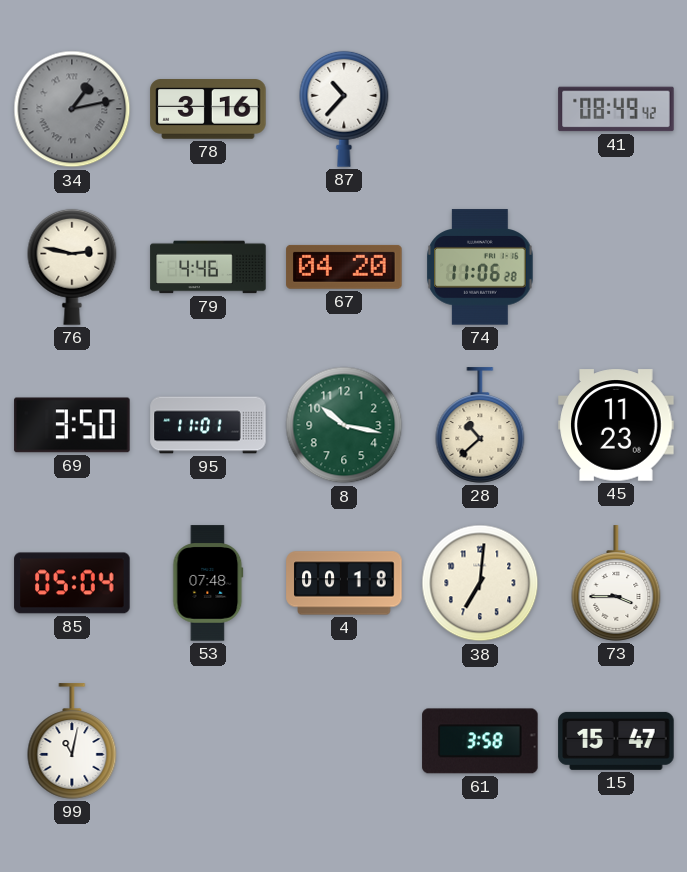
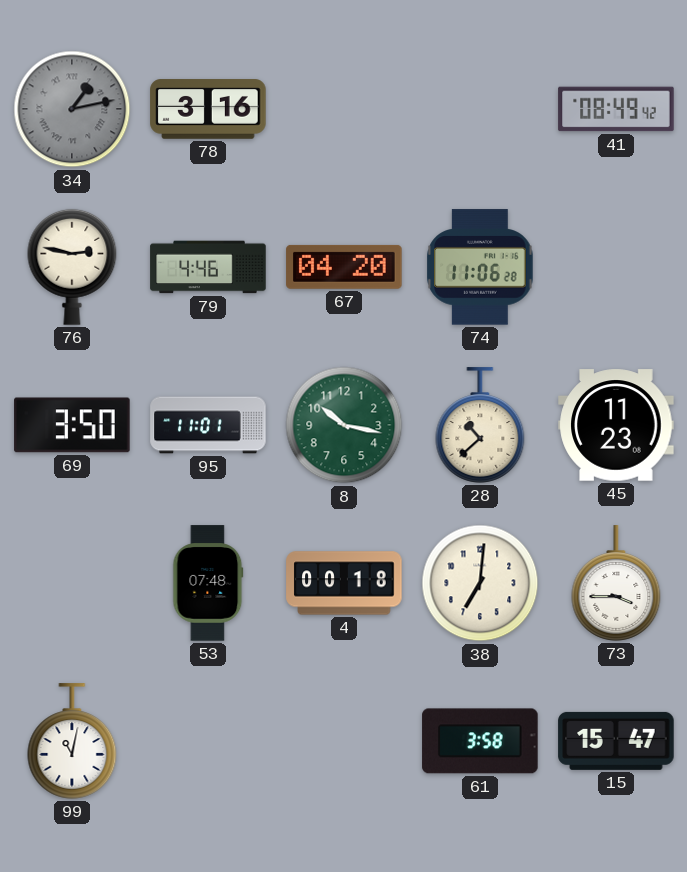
87: 10:37 -> none (344, 109)
85: 05:04 -> none (72, 583)
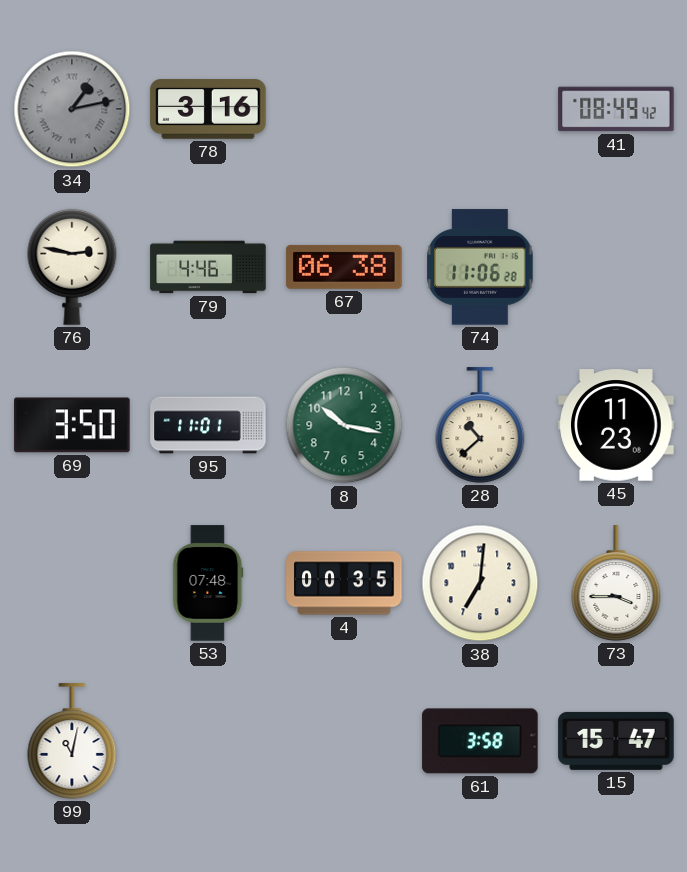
67: 04:20 -> 06:38 (344, 267)
4: 00:18 -> 00:35 (344, 583)
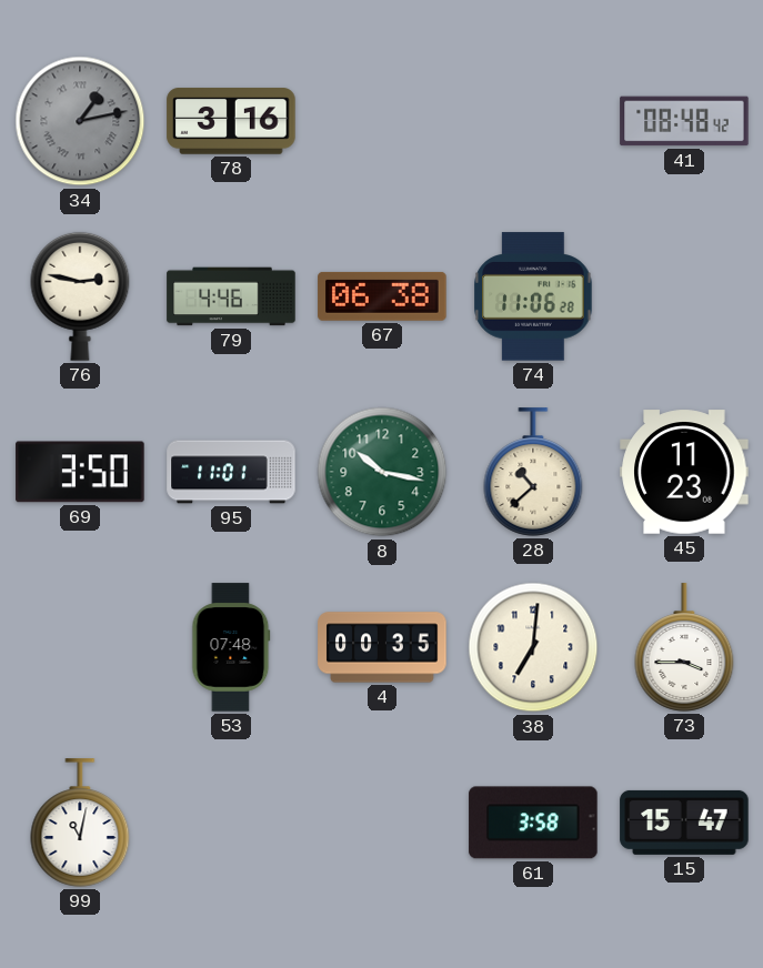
41: 08:49 -> 08:48 (684, 121)
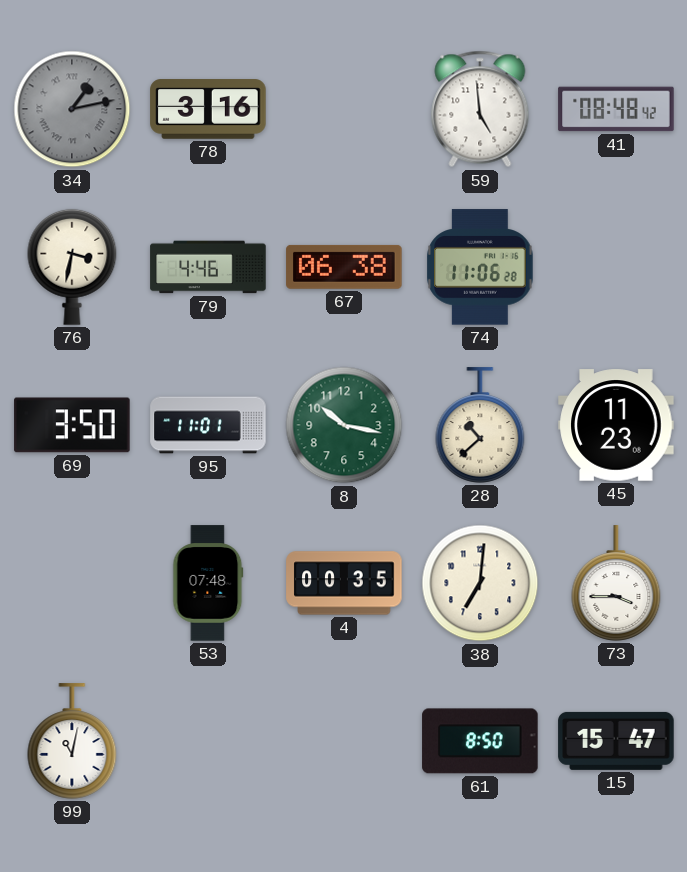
59: none -> 4:59 (480, 109)
76: 2:47 -> 3:32 (72, 267)
61: 3:58 -> 8:50 (480, 741)
